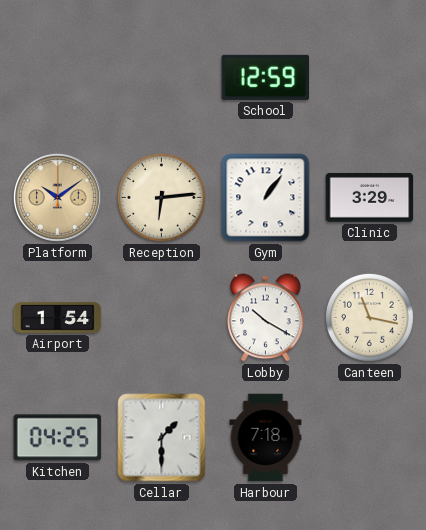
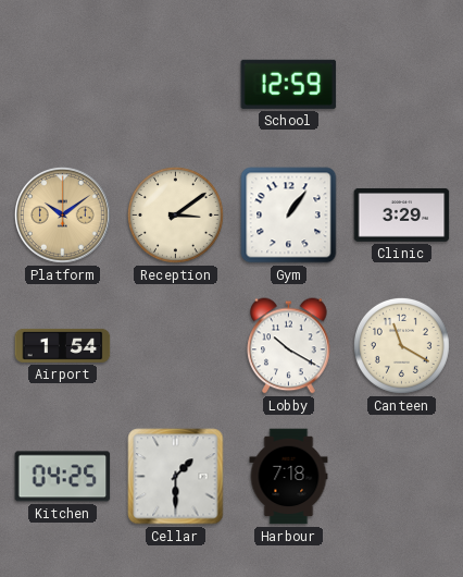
Reception: 6:14 -> 3:09 (175, 214)
Canteen: 11:17 -> 11:20 (401, 345)
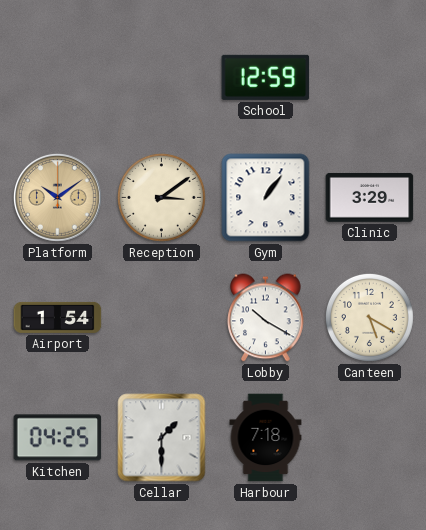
Canteen: 11:20 -> 5:20 (369, 317)
